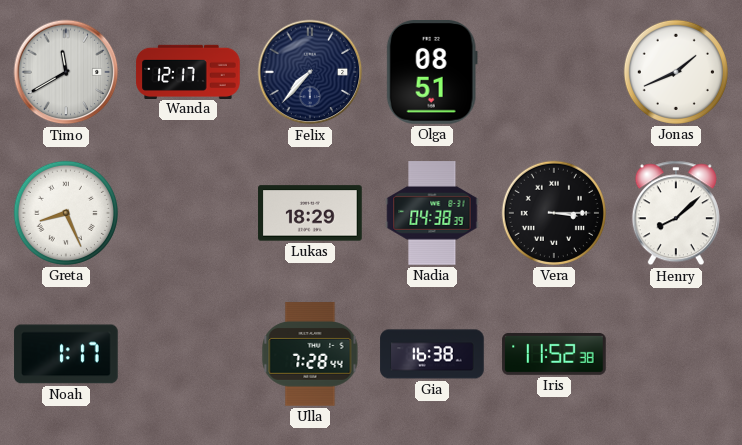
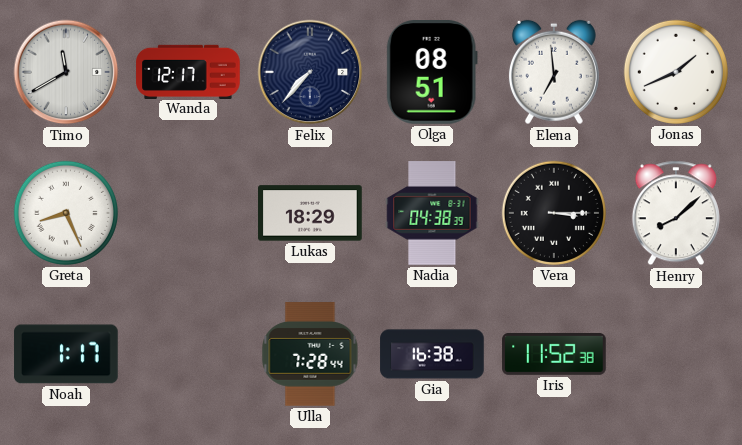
Elena: none -> 6:59 (554, 72)
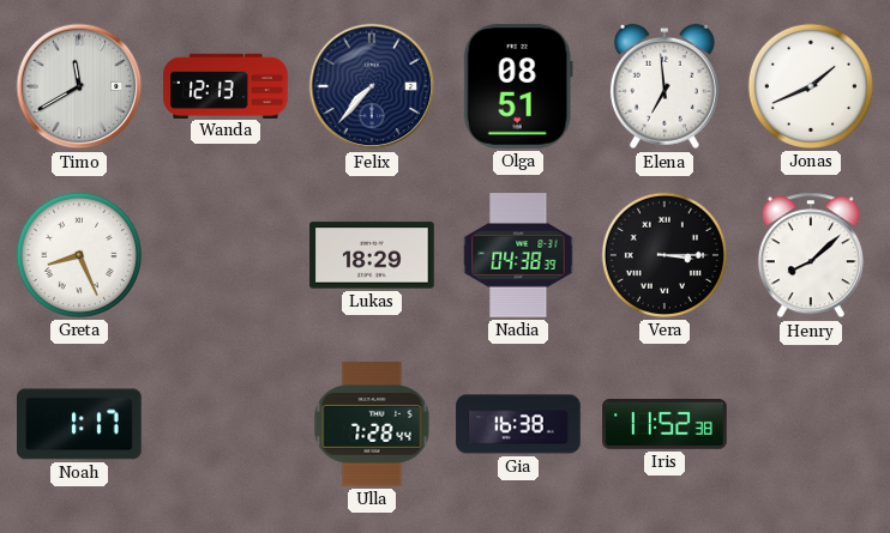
Wanda: 12:17 -> 12:13 (225, 85)
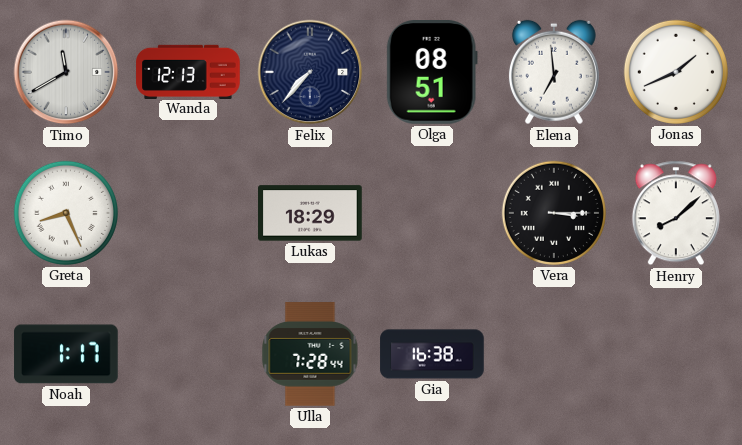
Nadia: 04:38 -> none (518, 255)
Iris: 11:52 -> none (665, 424)
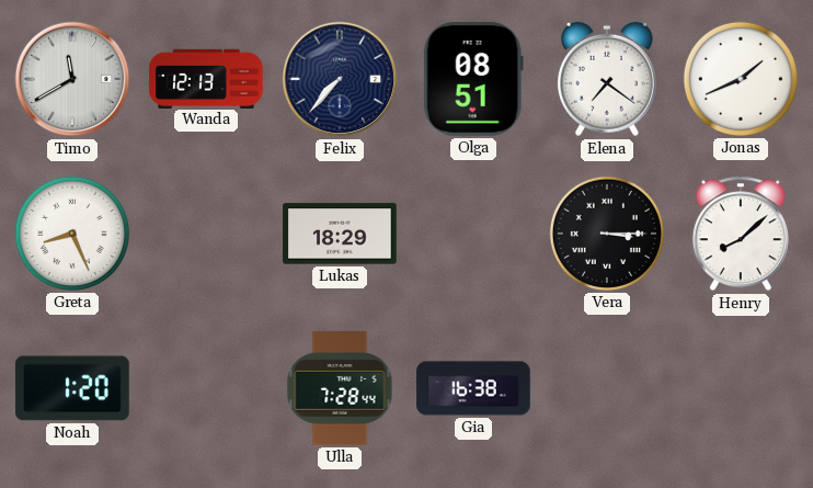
Elena: 6:59 -> 7:21 (607, 79)
Noah: 1:17 -> 1:20 (72, 388)
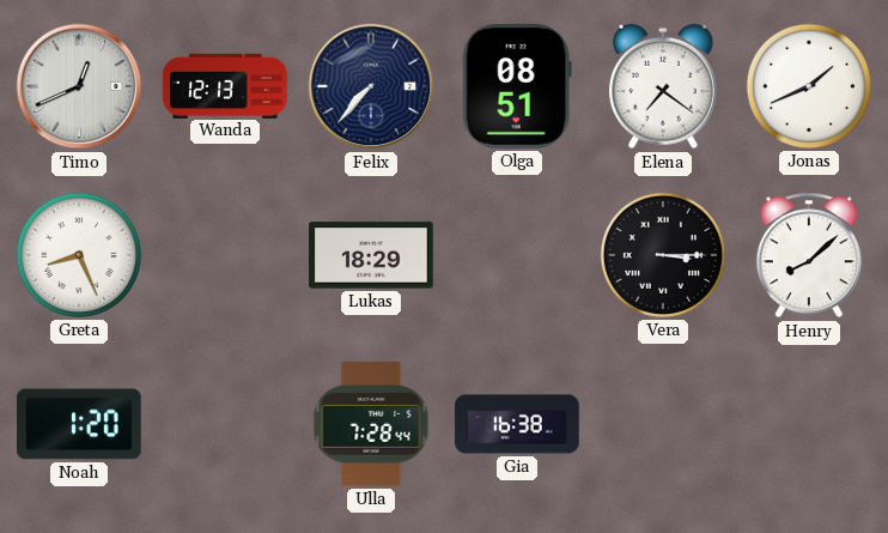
Timo: 11:40 -> 12:41 (79, 86)
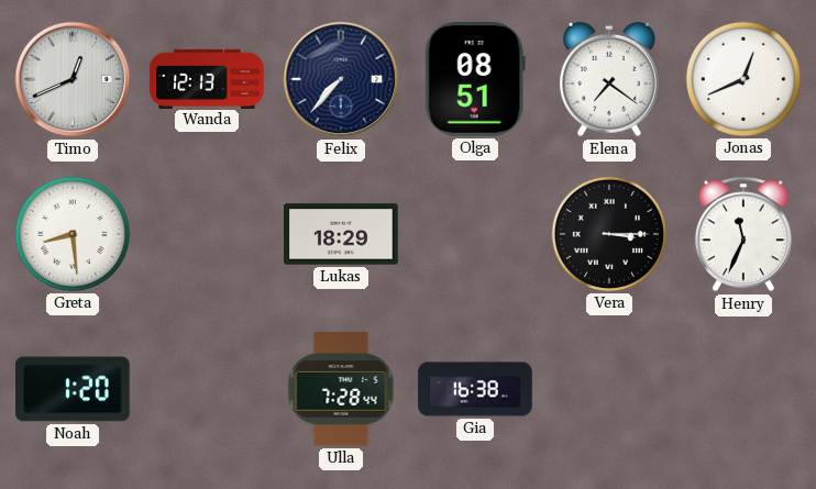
Jonas: 1:41 -> 12:41 (743, 79)
Greta: 8:26 -> 8:29 (73, 234)
Henry: 8:08 -> 11:34 (743, 234)
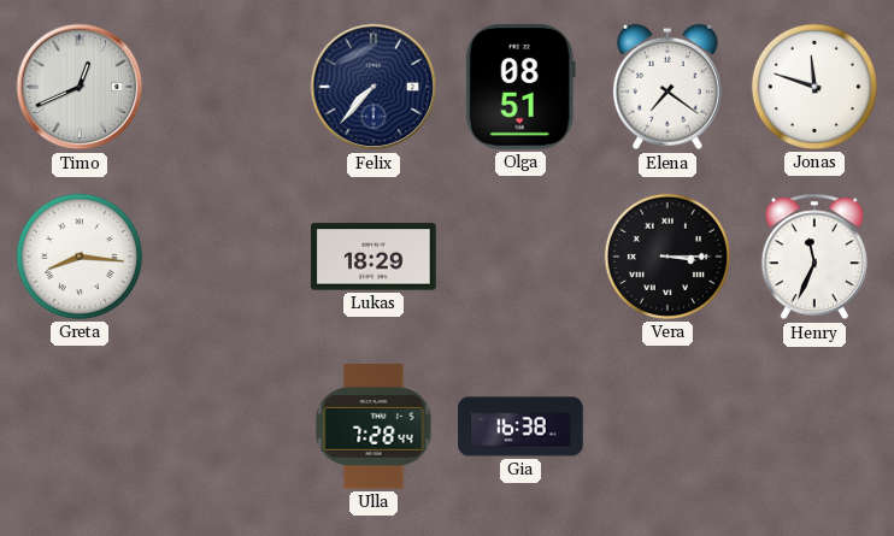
Wanda: 12:13 -> none (207, 78)
Jonas: 12:41 -> 11:48 (814, 87)
Greta: 8:29 -> 8:16 (80, 257)
Noah: 1:20 -> none (73, 389)
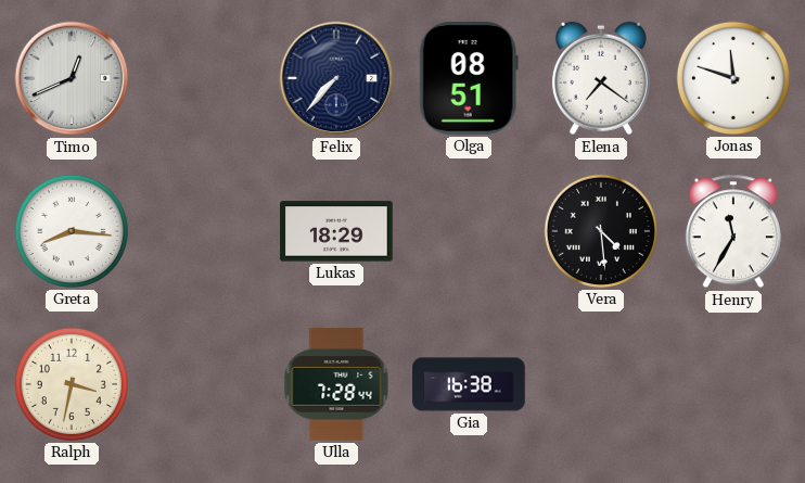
Vera: 3:15 -> 4:29 (601, 231)
Henry: 11:34 -> 11:35 (733, 231)
Ralph: none -> 3:32 (72, 384)
